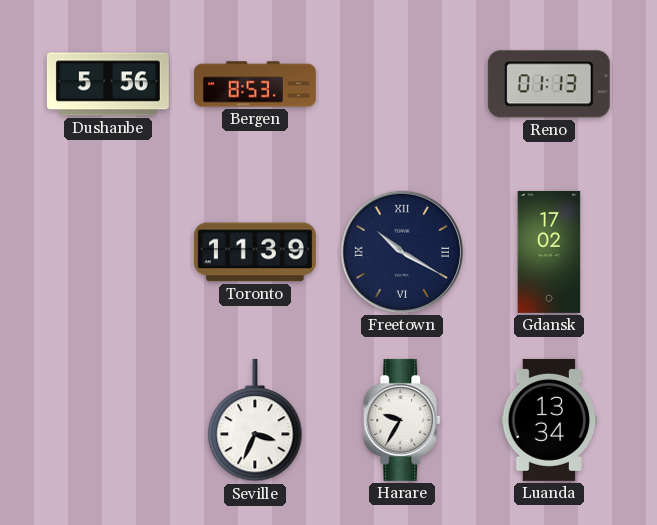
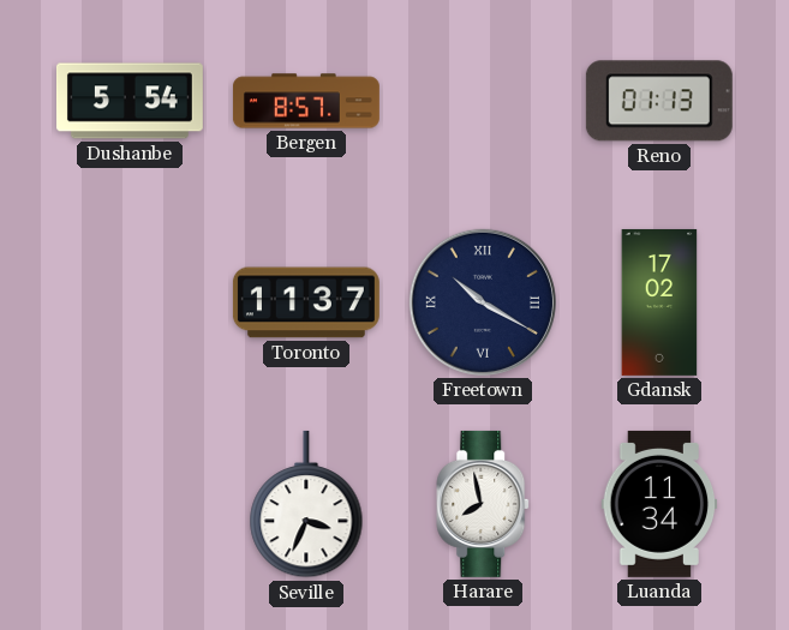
Dushanbe: 5:56 -> 5:54 (130, 101)
Bergen: 8:53 -> 8:57 (306, 101)
Toronto: 11:39 -> 11:37 (306, 302)
Harare: 9:35 -> 7:58 (484, 504)
Luanda: 13:34 -> 11:34 (659, 504)
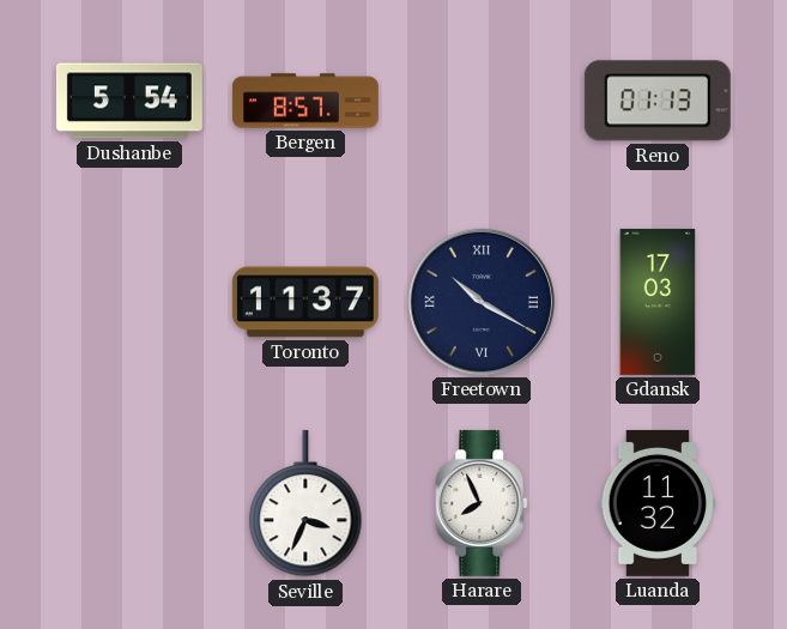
Gdansk: 17:02 -> 17:03 (658, 302)
Harare: 7:58 -> 7:56 (483, 503)
Luanda: 11:34 -> 11:32 (658, 503)
